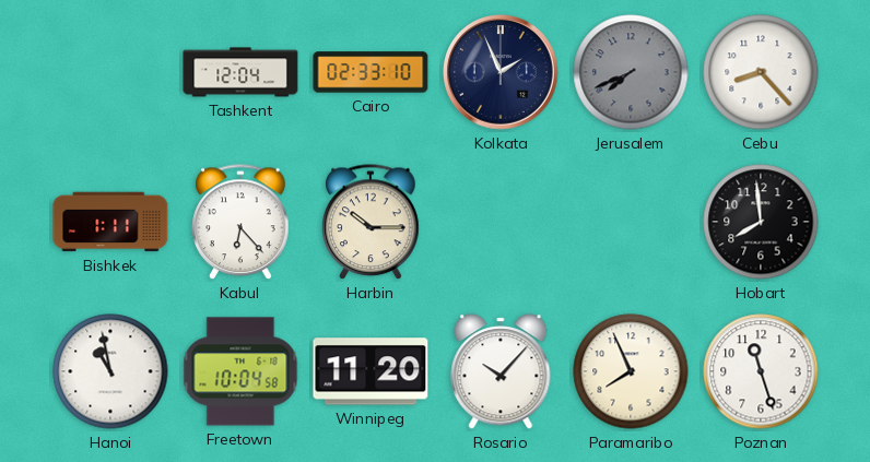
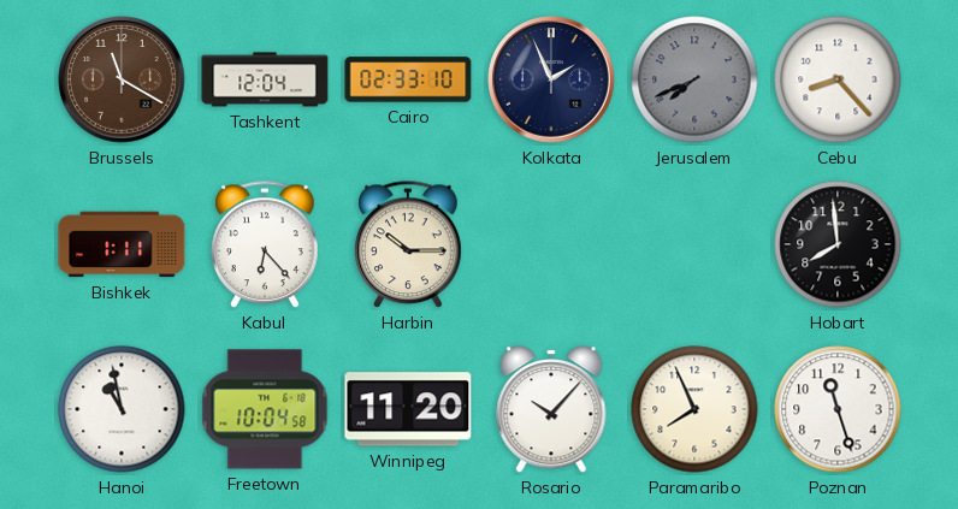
Brussels: none -> 11:20 (122, 79)
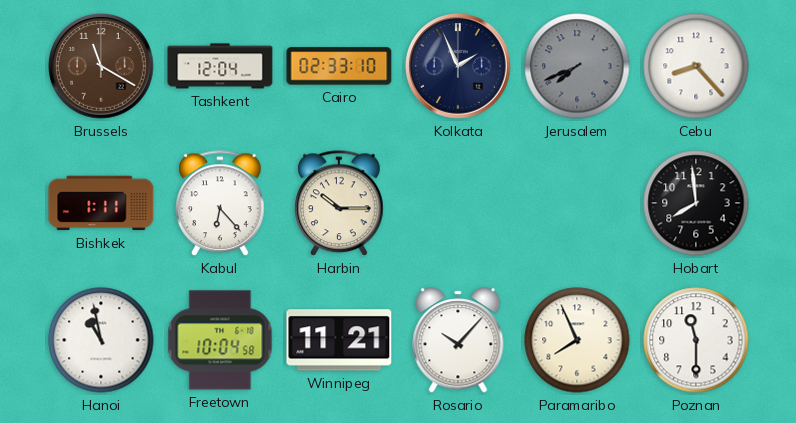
Winnipeg: 11:20 -> 11:21 (339, 340)
Poznan: 11:27 -> 11:30 (696, 340)
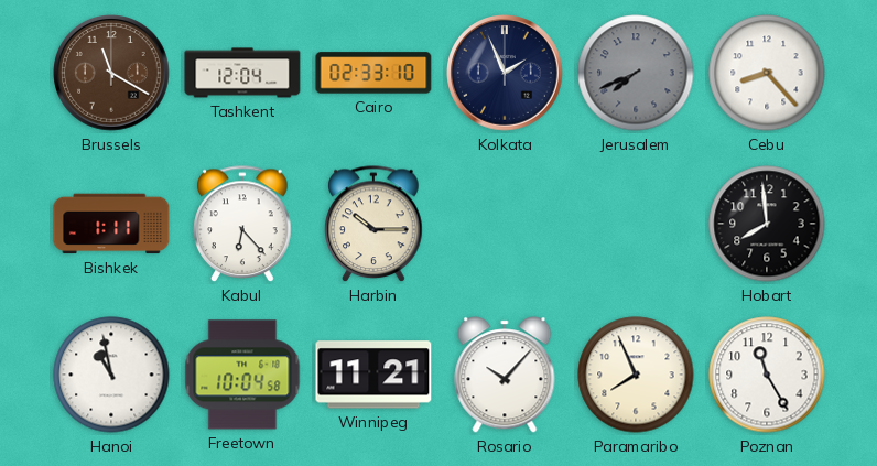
Poznan: 11:30 -> 11:25 (767, 375)
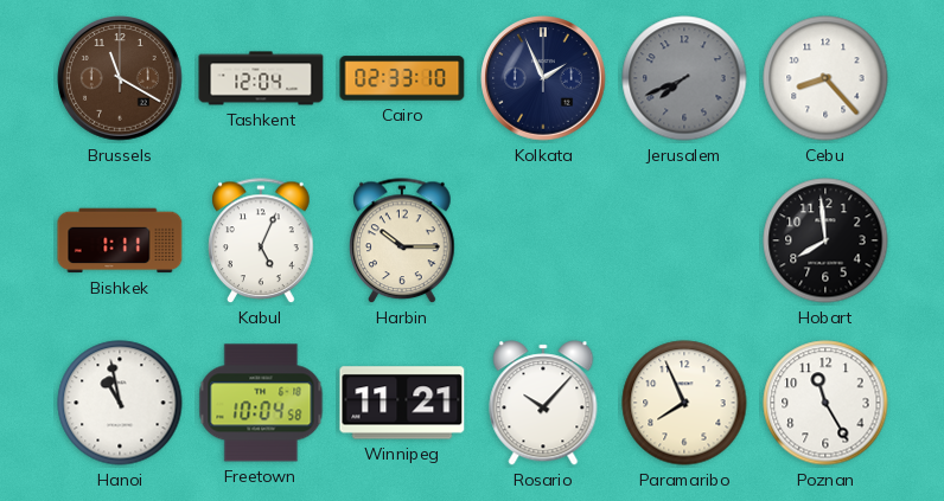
Kabul: 6:23 -> 5:04 (261, 242)
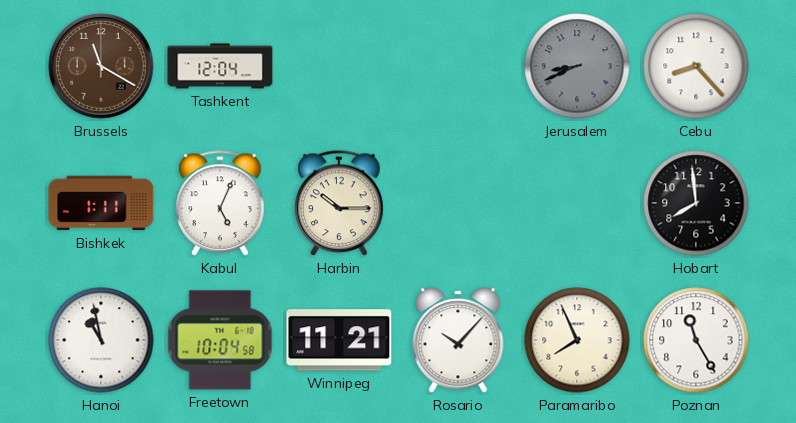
Cairo: 02:33 -> none (402, 78)
Kolkata: 1:56 -> none (543, 78)
Jerusalem: 7:41 -> 8:41 (577, 66)
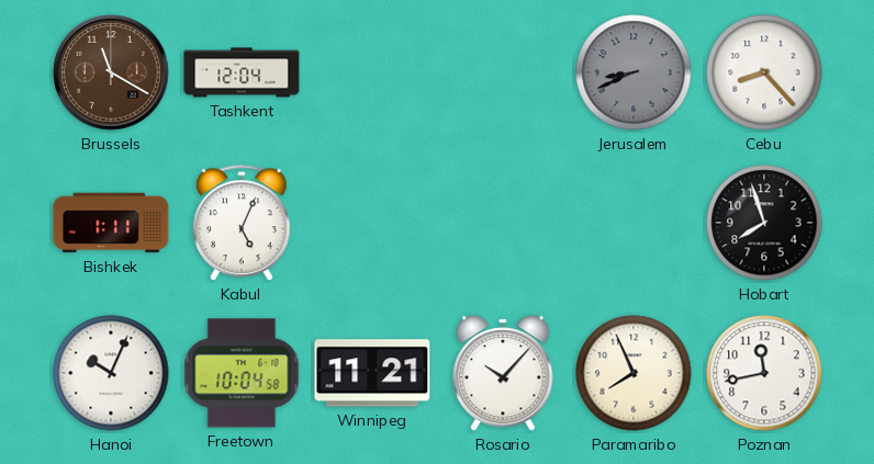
Harbin: 10:15 -> none (339, 204)
Hobart: 7:59 -> 7:57 (764, 223)
Hanoi: 10:58 -> 10:04 (111, 373)
Poznan: 11:25 -> 11:43 (764, 373)
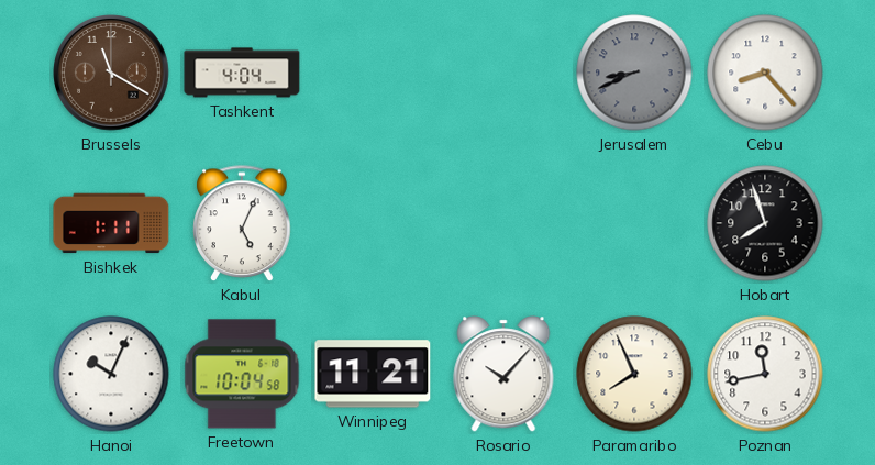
Tashkent: 12:04 -> 4:04 (242, 73)
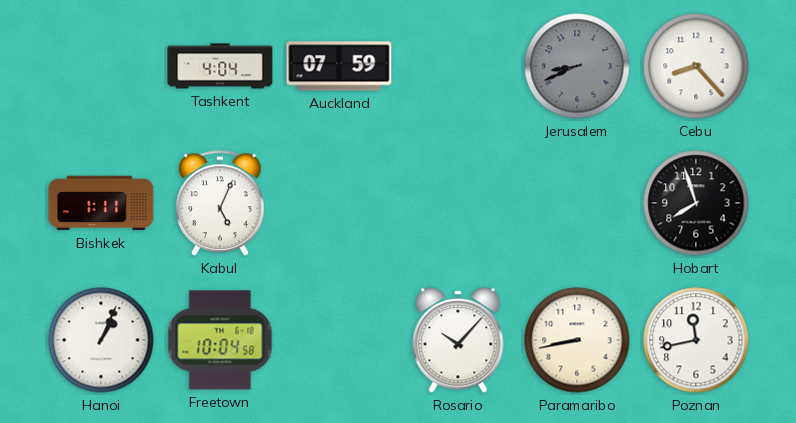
Brussels: 11:20 -> none (111, 73)
Auckland: none -> 07:59 (339, 66)
Hanoi: 10:04 -> 1:04 (101, 340)
Winnipeg: 11:21 -> none (373, 374)
Paramaribo: 7:56 -> 8:43 (577, 340)
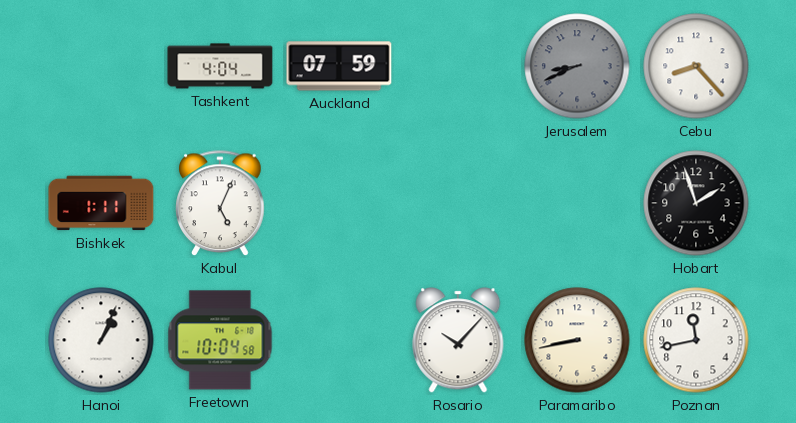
Hobart: 7:57 -> 1:57 (696, 203)
